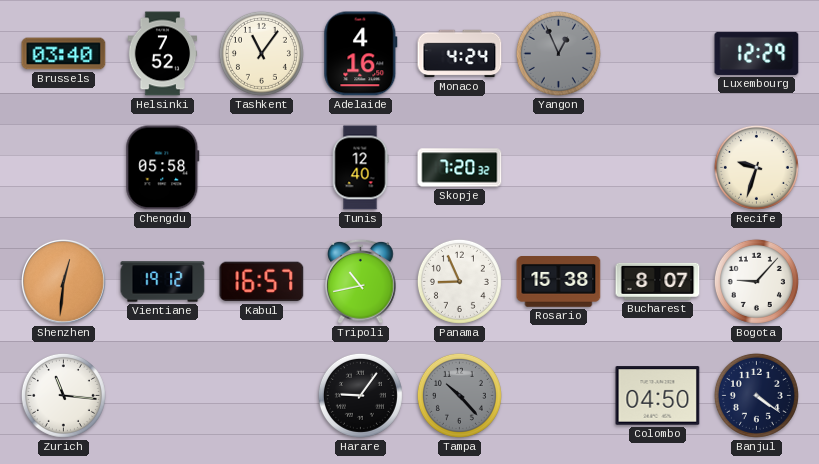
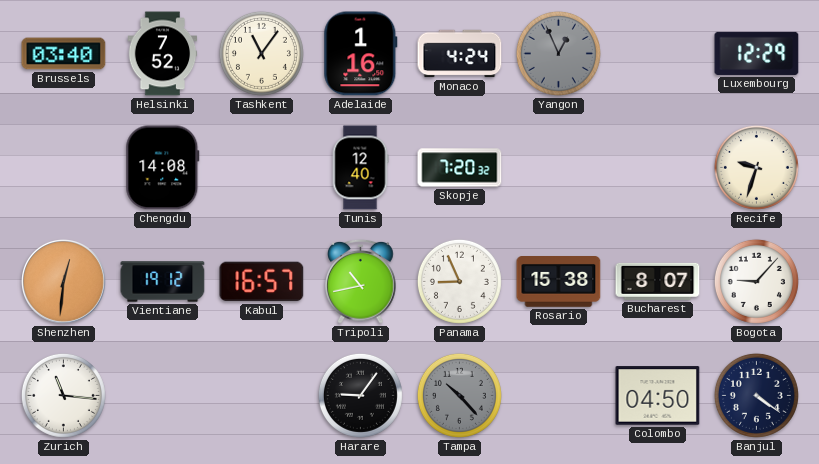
Adelaide: 4:16 -> 1:16 (361, 54)
Chengdu: 05:58 -> 14:08 (163, 168)
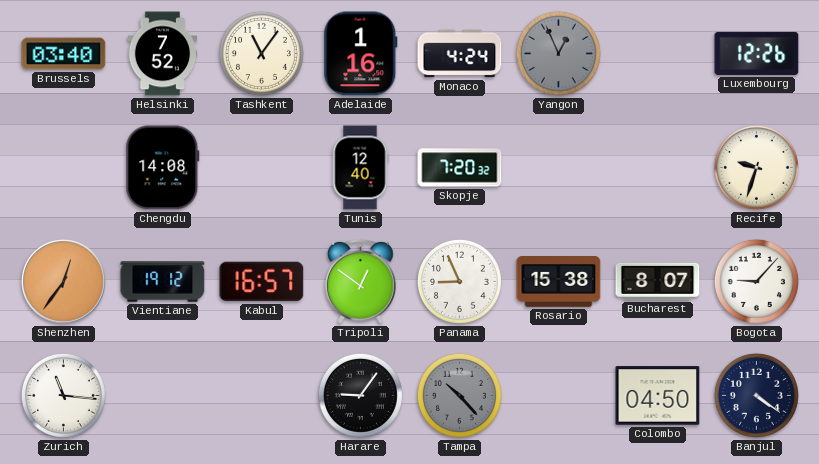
Luxembourg: 12:29 -> 12:26 (757, 53)
Shenzhen: 12:31 -> 12:36 (64, 282)
Tripoli: 10:43 -> 12:51 (361, 281)
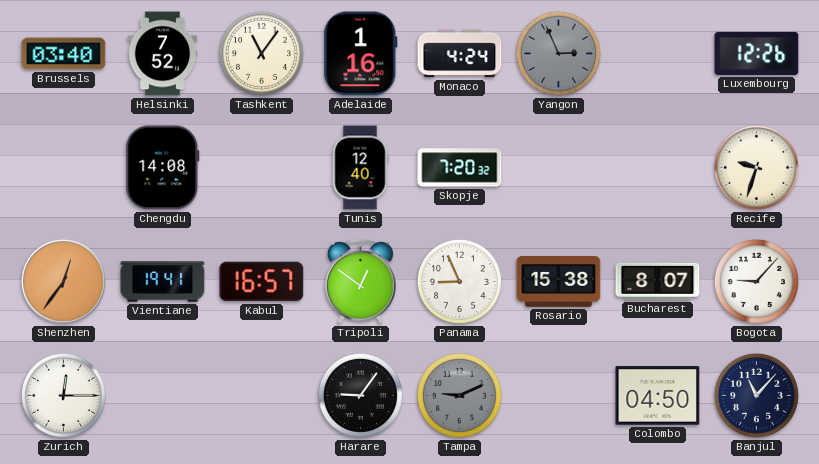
Yangon: 12:56 -> 2:56 (558, 53)
Vientiane: 19:12 -> 19:41 (163, 282)
Zurich: 11:16 -> 12:15 (63, 395)
Tampa: 10:23 -> 9:11 (459, 395)
Banjul: 4:21 -> 11:07 (756, 395)
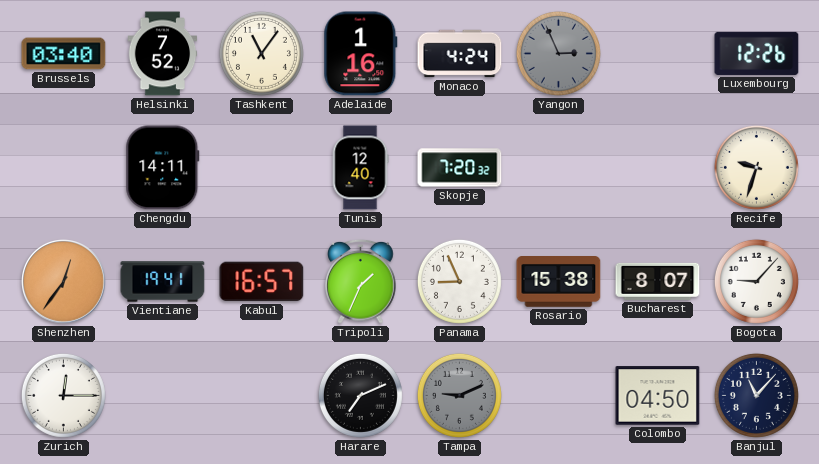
Chengdu: 14:08 -> 14:11 (163, 168)
Tripoli: 12:51 -> 1:34 (361, 281)
Harare: 9:06 -> 7:11 (360, 395)
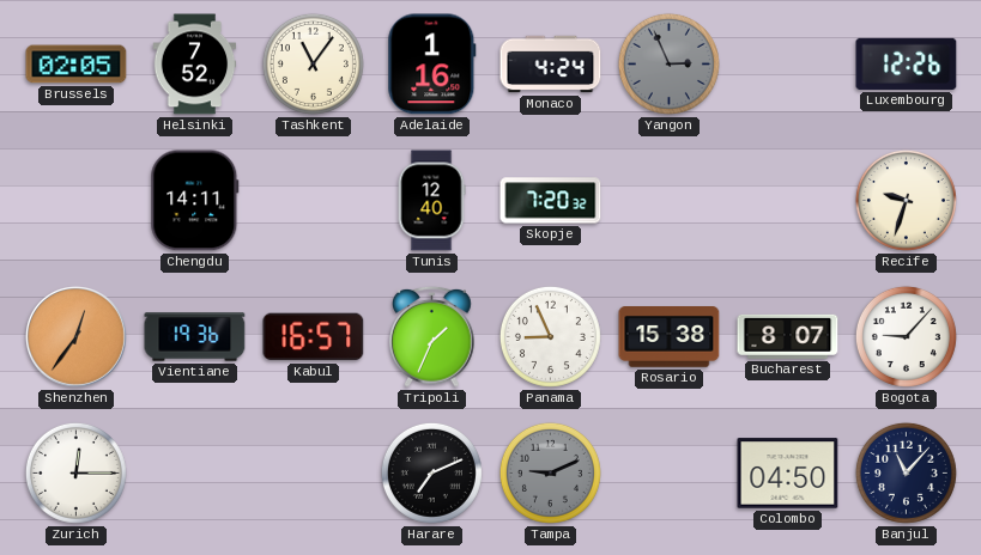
Brussels: 03:40 -> 02:05 (77, 65)
Vientiane: 19:41 -> 19:36 (195, 337)
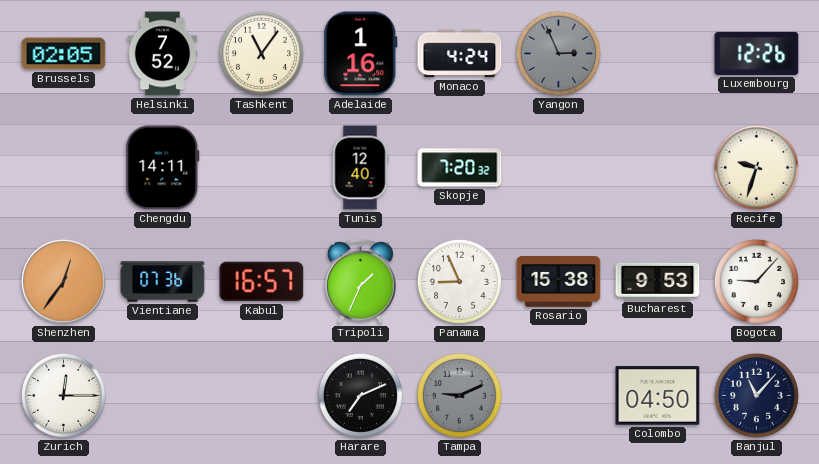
Vientiane: 19:36 -> 07:36 (163, 282)
Bucharest: 8:07 -> 9:53 (658, 281)
